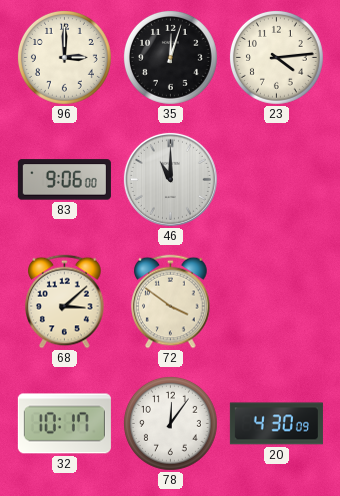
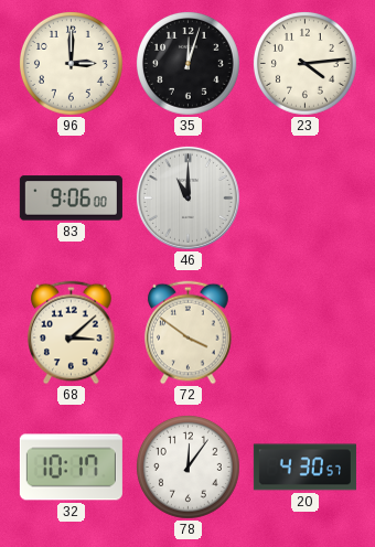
20: 4:30:09 -> 4:30:57 (304, 468)
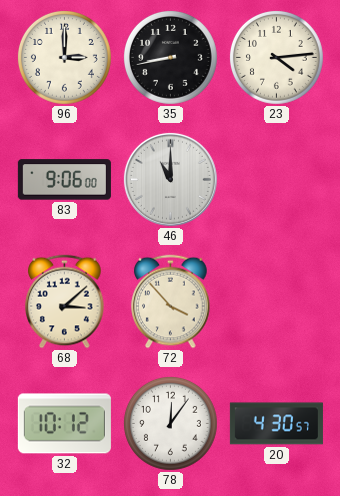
35: 12:03 -> 8:43 (170, 57)
72: 3:51 -> 3:53 (171, 302)
32: 10:17 -> 10:12 (64, 424)
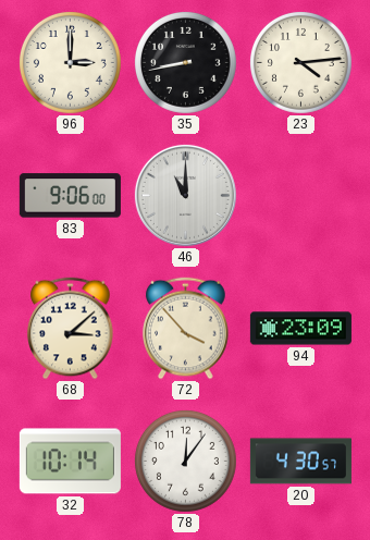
94: none -> 23:09 (300, 329)
32: 10:12 -> 10:14 (70, 462)
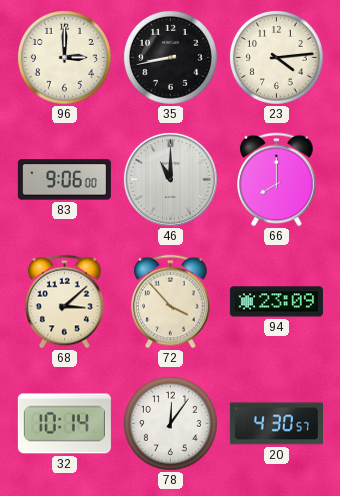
66: none -> 8:00 (277, 180)
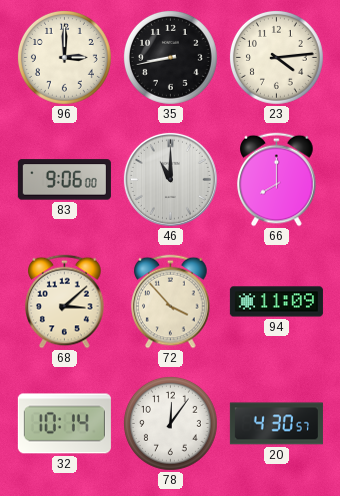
94: 23:09 -> 11:09 (276, 302)
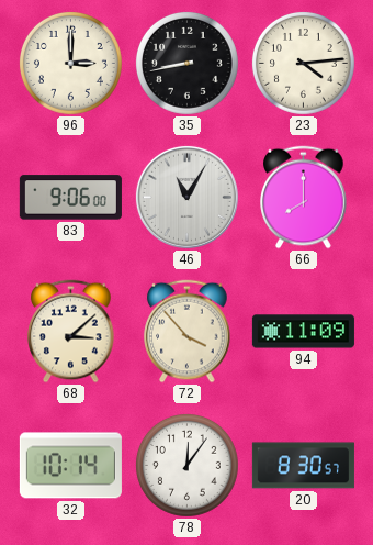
46: 11:00 -> 11:05 (187, 197)
20: 4:30 -> 8:30 (303, 466)
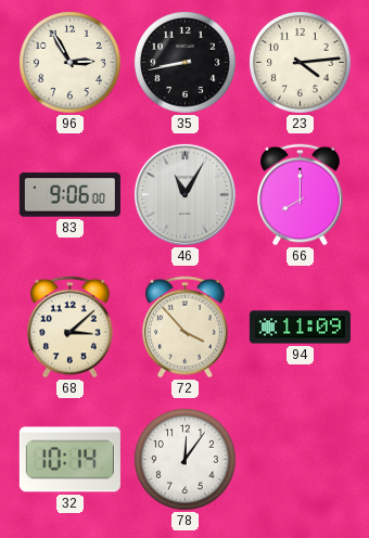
96: 3:00 -> 2:55 (69, 62)
20: 8:30 -> none (303, 466)
